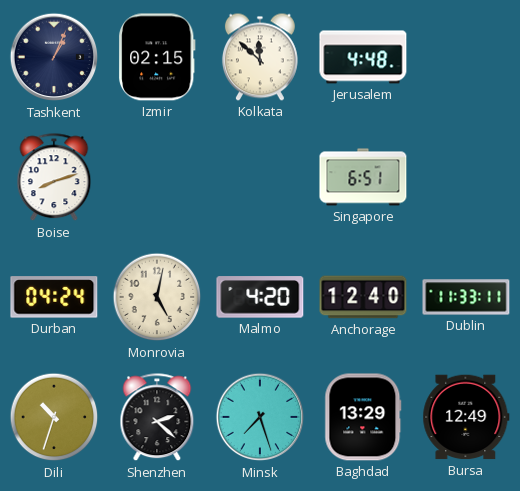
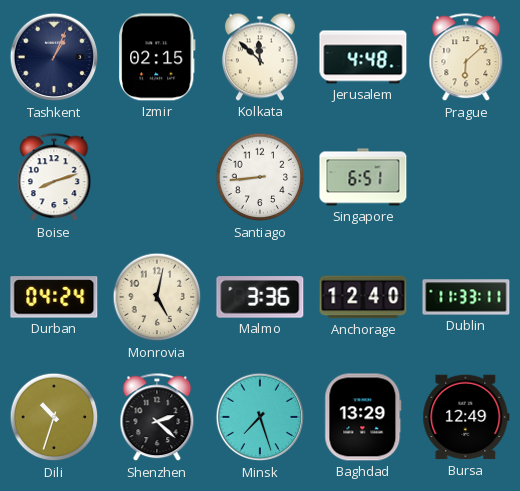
Prague: none -> 6:08 (466, 58)
Santiago: none -> 8:44 (260, 177)
Malmo: 4:20 -> 3:36 (260, 297)
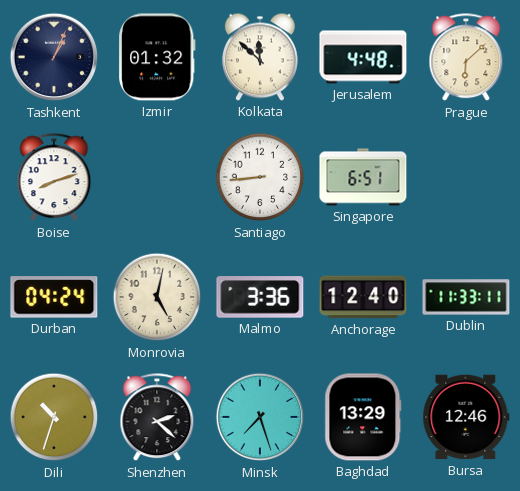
Izmir: 02:15 -> 01:32 (158, 57)
Bursa: 12:49 -> 12:46 (466, 417)
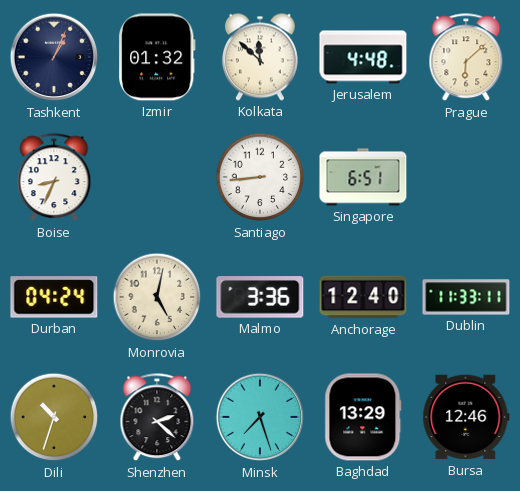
Boise: 8:12 -> 8:34 (54, 178)
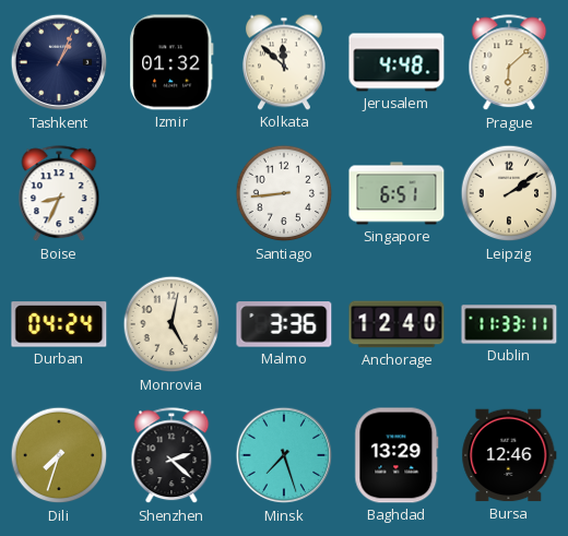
Leipzig: none -> 2:09 (509, 193)
Dili: 10:33 -> 7:33 (59, 455)
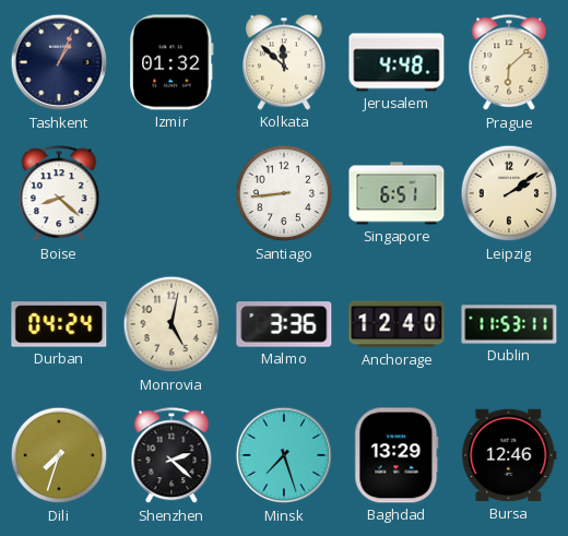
Boise: 8:34 -> 8:22 (59, 194)
Dublin: 11:33 -> 11:53 (509, 324)
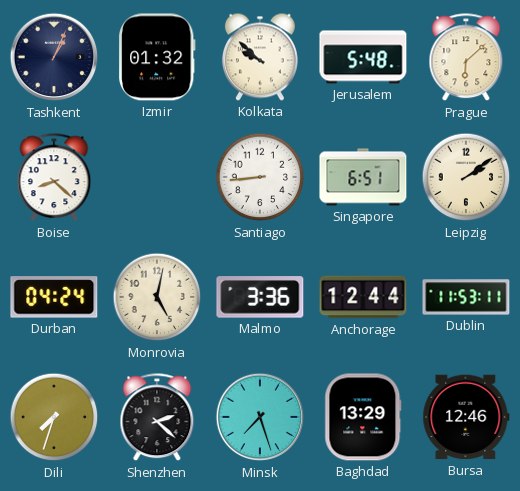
Kolkata: 11:52 -> 9:52 (260, 57)
Jerusalem: 4:48 -> 5:48 (363, 57)
Anchorage: 12:40 -> 12:44 (363, 297)
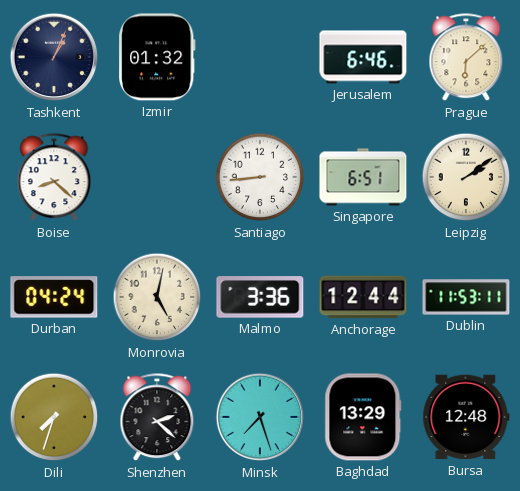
Kolkata: 9:52 -> none (260, 57)
Jerusalem: 5:48 -> 6:46 (363, 57)
Bursa: 12:46 -> 12:48 (466, 417)
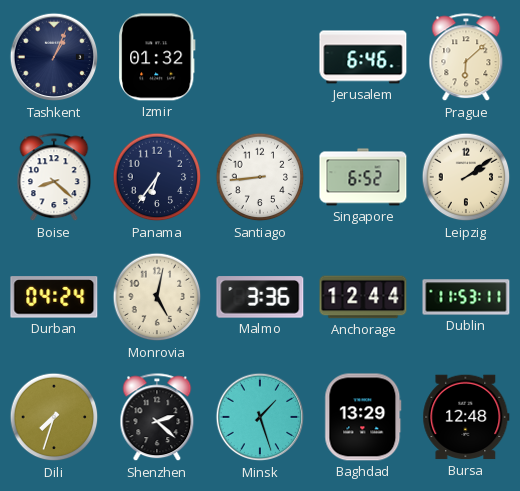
Panama: none -> 6:36 (157, 177)
Singapore: 6:51 -> 6:52 (363, 177)
Minsk: 7:27 -> 1:27 (260, 417)
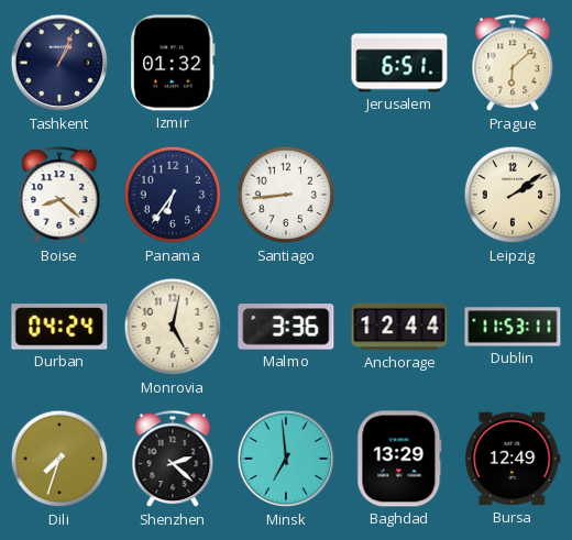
Jerusalem: 6:46 -> 6:51 (399, 63)
Singapore: 6:52 -> none (363, 177)
Minsk: 1:27 -> 6:59 (286, 459)
Bursa: 12:48 -> 12:49 (513, 459)
